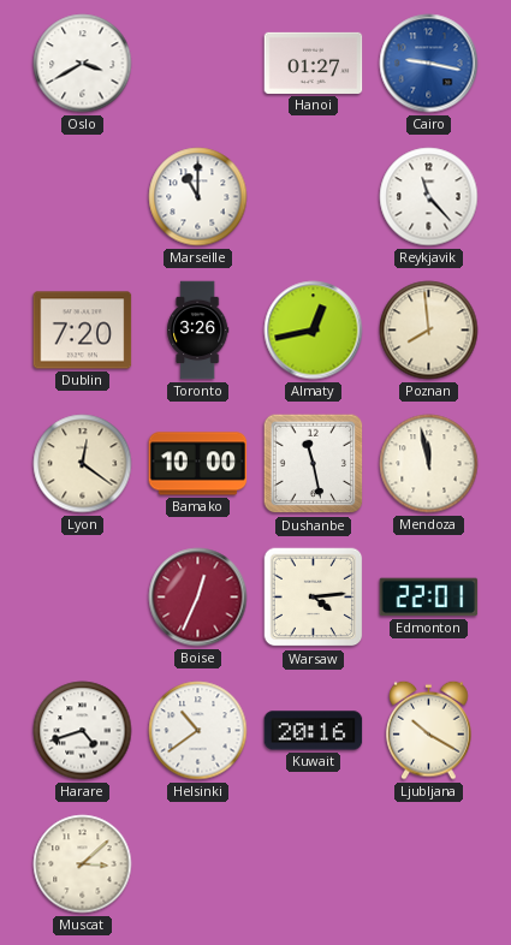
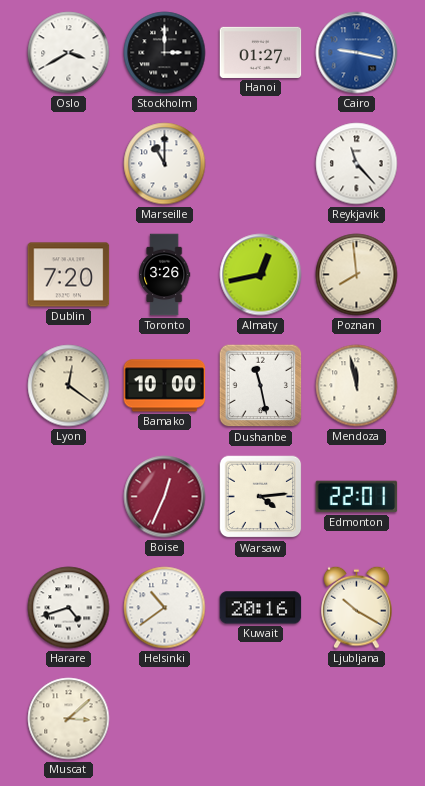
Stockholm: none -> 3:00 (165, 53)
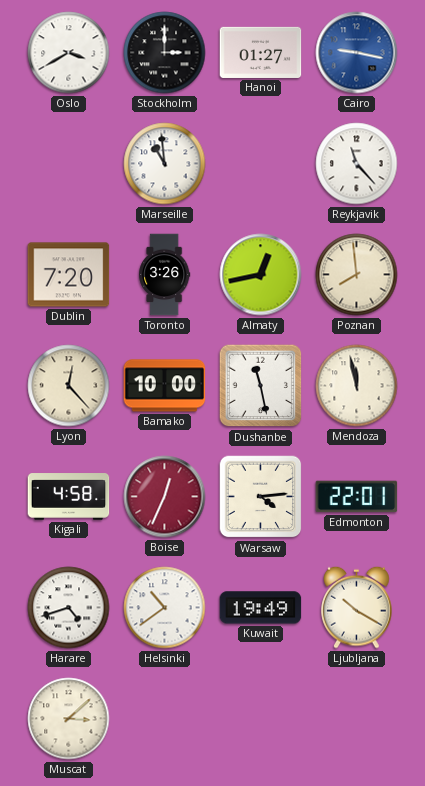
Marseille: 11:00 -> 10:59 (165, 164)
Lyon: 12:21 -> 12:23 (69, 386)
Kigali: none -> 4:58 (69, 497)
Kuwait: 20:16 -> 19:49 (261, 608)
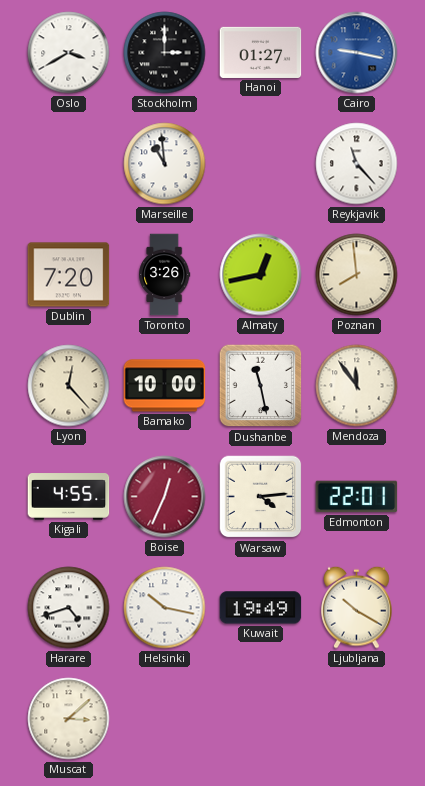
Mendoza: 11:58 -> 11:54 (357, 386)
Kigali: 4:58 -> 4:55 (69, 497)
Helsinki: 10:39 -> 10:17 (165, 608)
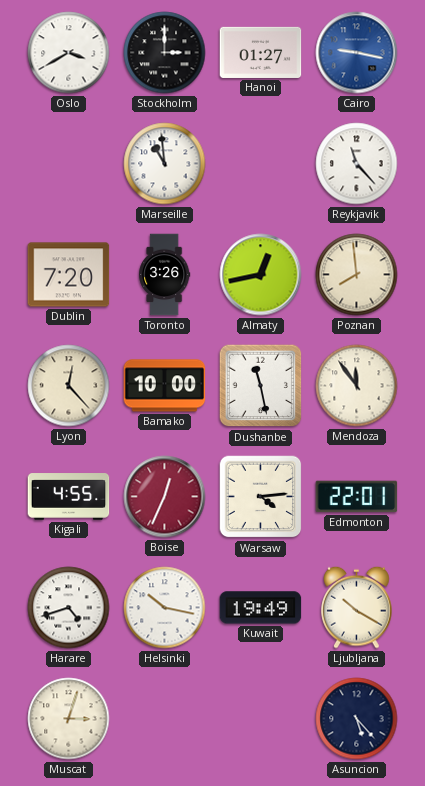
Muscat: 3:08 -> 3:03 (69, 719)
Asuncion: none -> 5:23 (357, 719)
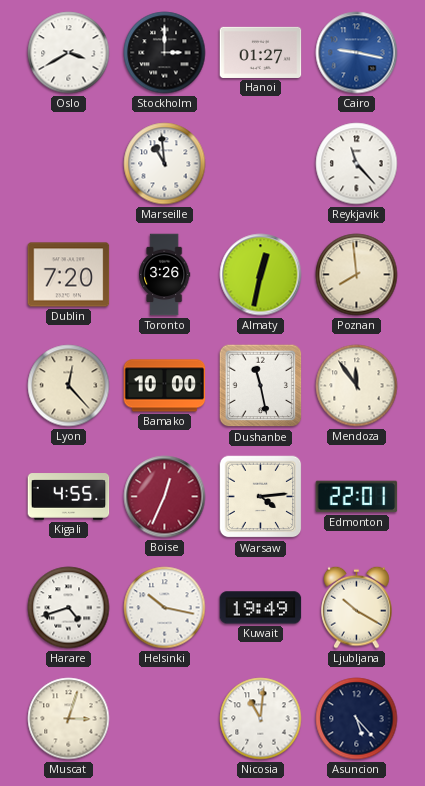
Almaty: 12:43 -> 12:32 (261, 275)
Nicosia: none -> 11:01 (261, 719)
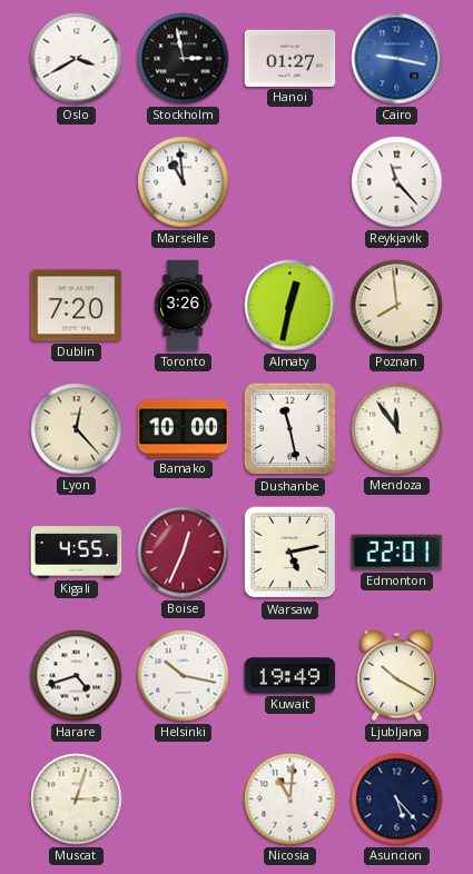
Stockholm: 3:00 -> 2:58 (184, 59)
Warsaw: 4:14 -> 5:13 (290, 553)
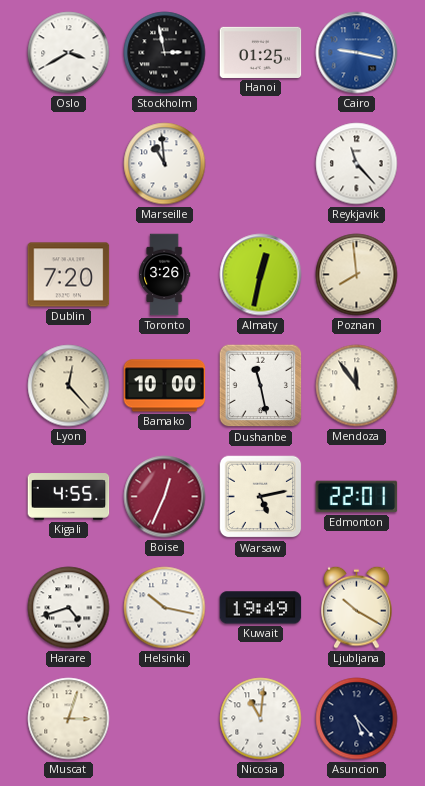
Hanoi: 01:27 -> 01:25 (261, 52)
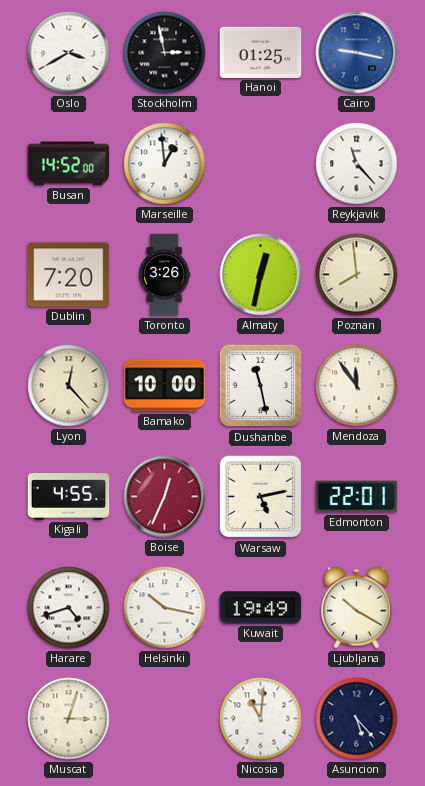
Busan: none -> 14:52 (69, 164)
Marseille: 10:59 -> 12:59 (165, 164)
